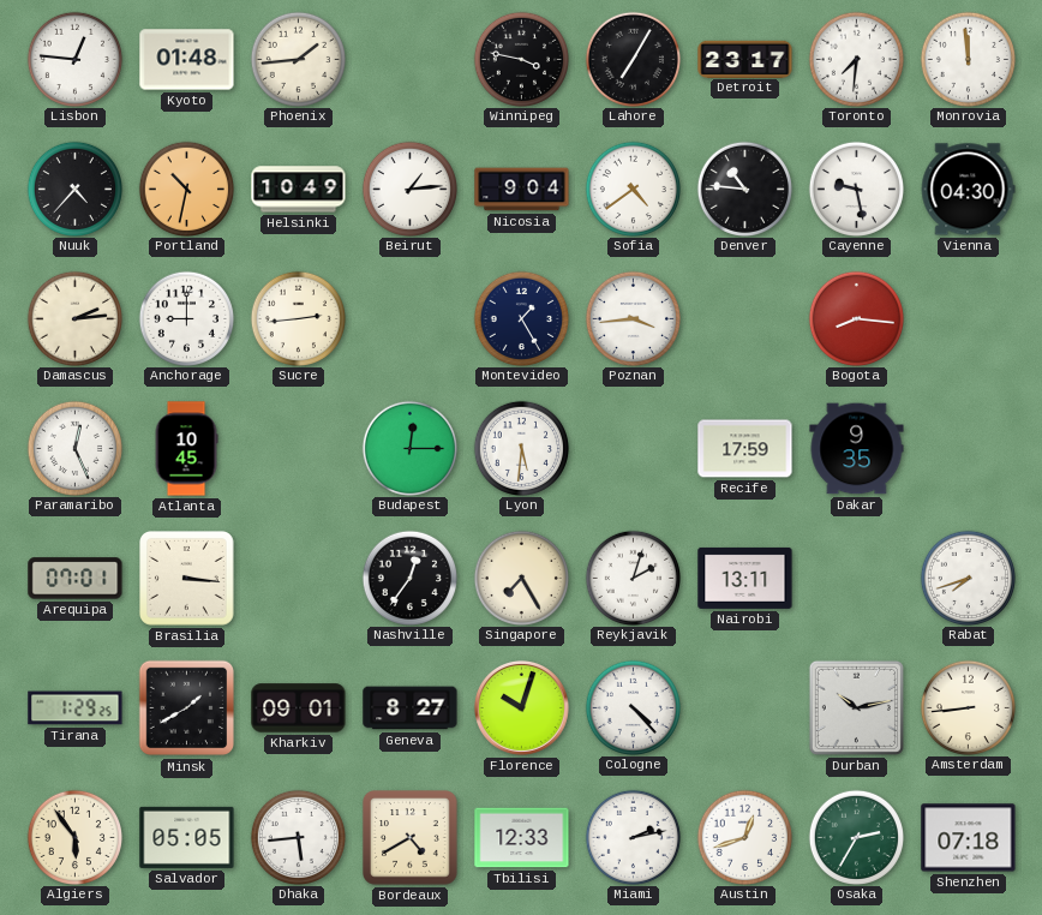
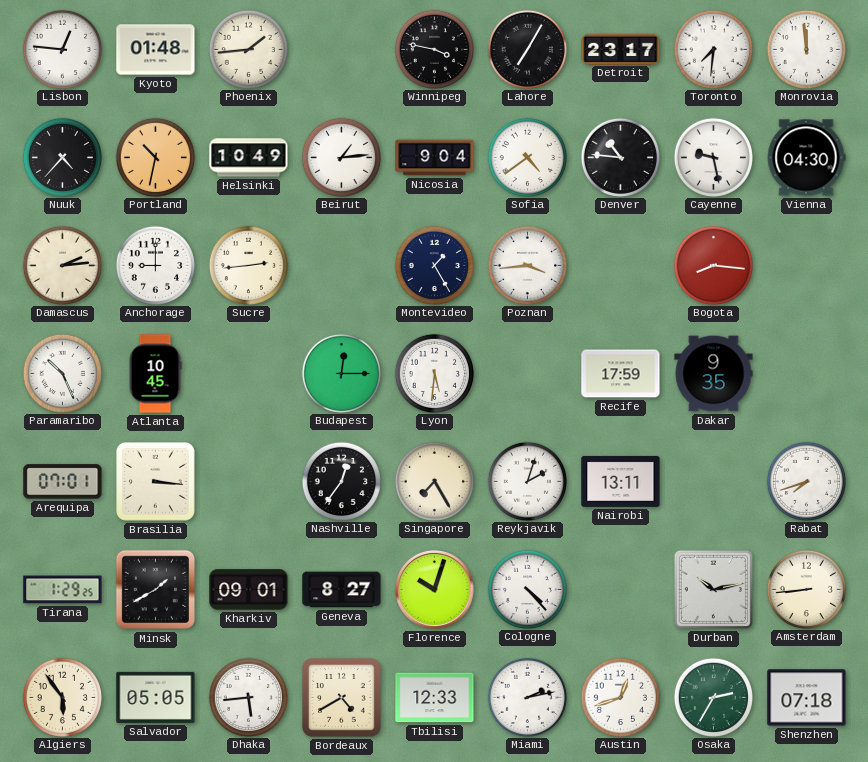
Paramaribo: 12:26 -> 10:26 (62, 373)
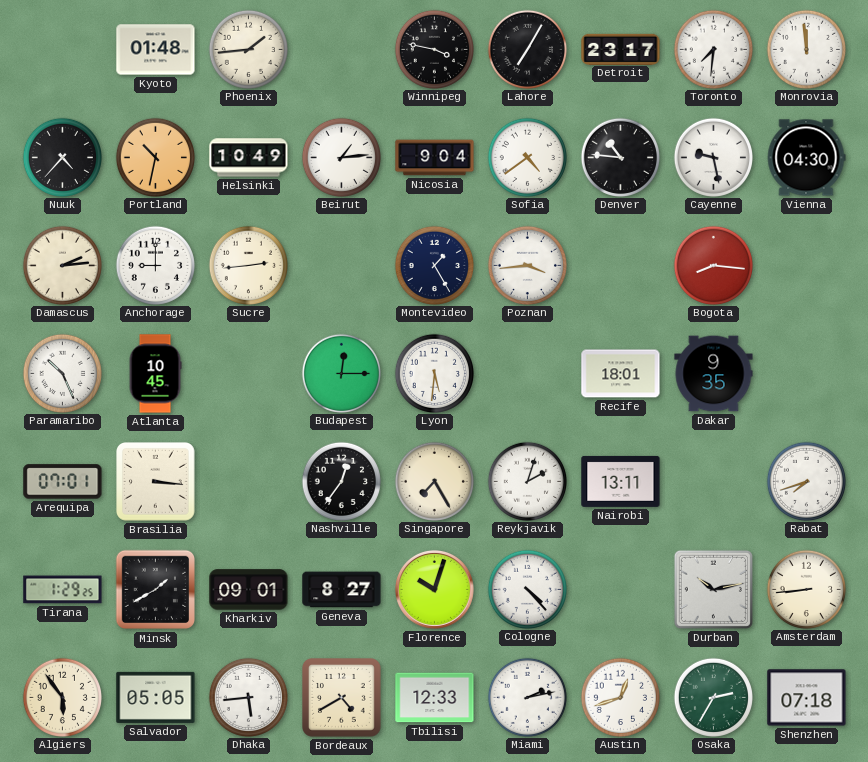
Lisbon: 12:46 -> none (62, 49)
Recife: 17:59 -> 18:01 (621, 374)
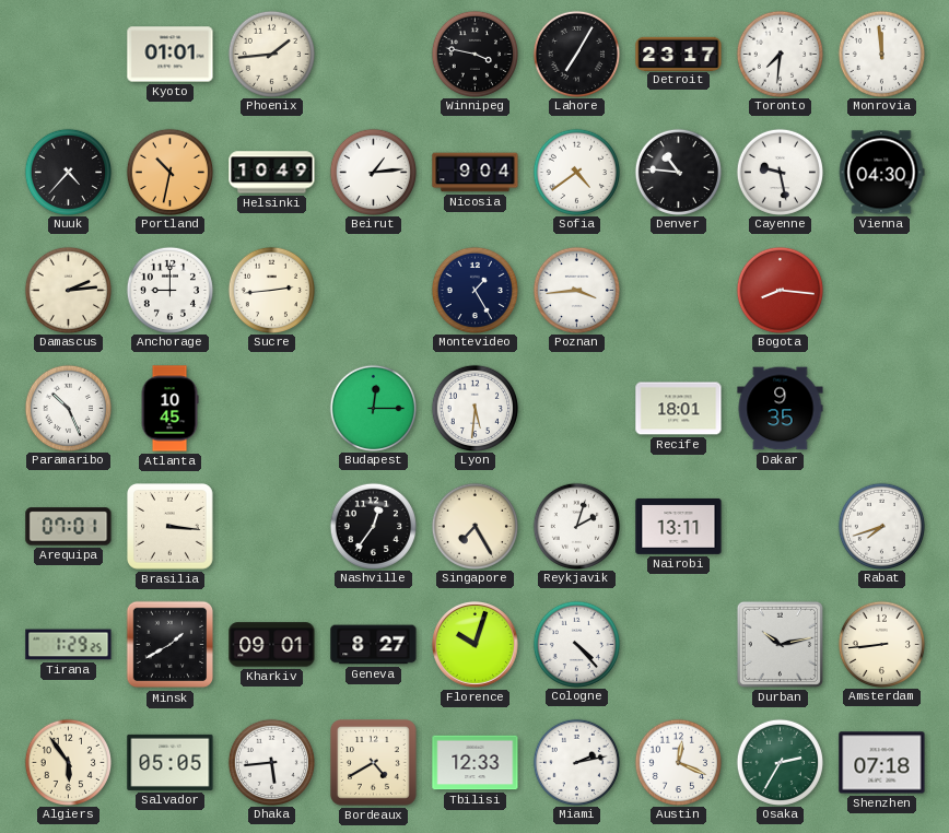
Kyoto: 01:48 -> 01:01 (171, 55)
Austin: 12:42 -> 12:19 (678, 762)
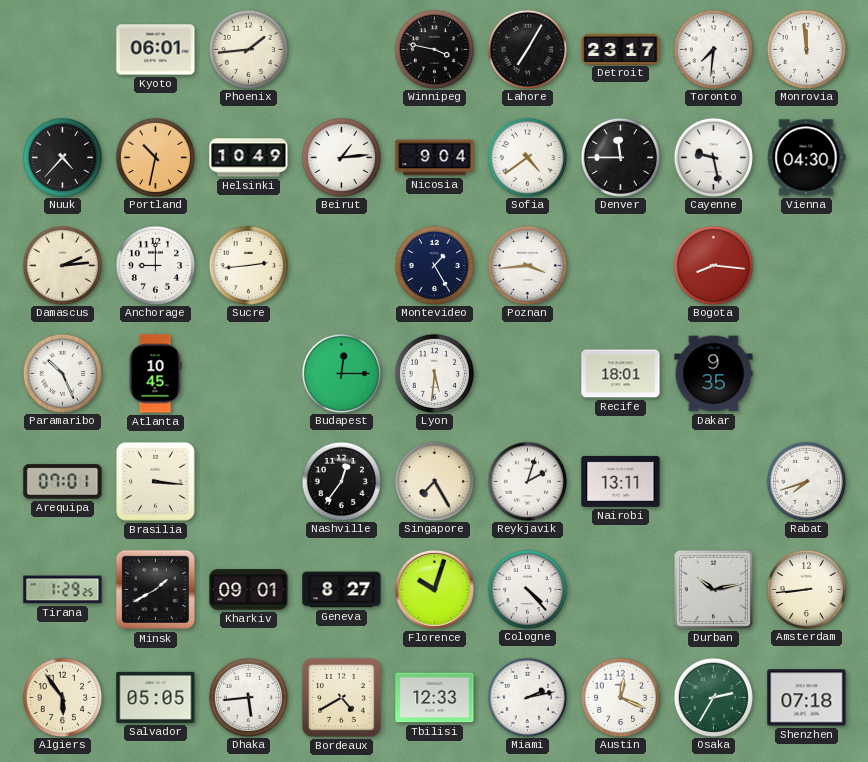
Kyoto: 01:01 -> 06:01 (156, 50)
Denver: 10:46 -> 11:45 (620, 157)
